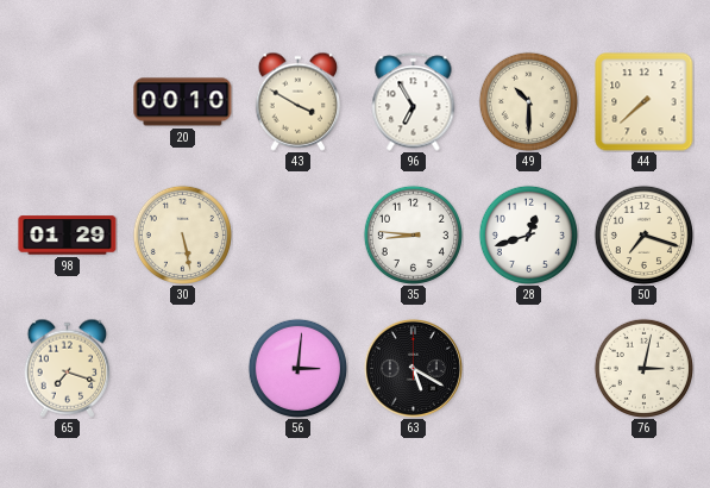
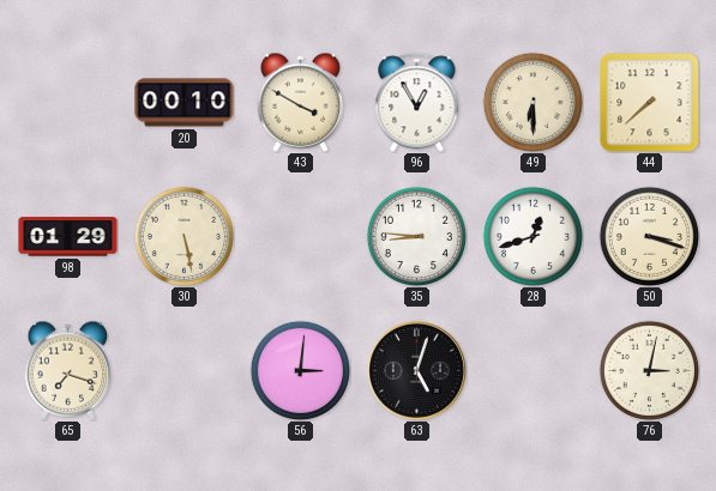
96: 6:55 -> 12:55 (417, 103)
49: 10:30 -> 6:30 (533, 102)
50: 7:18 -> 3:18 (649, 236)
63: 5:20 -> 5:03 (416, 370)
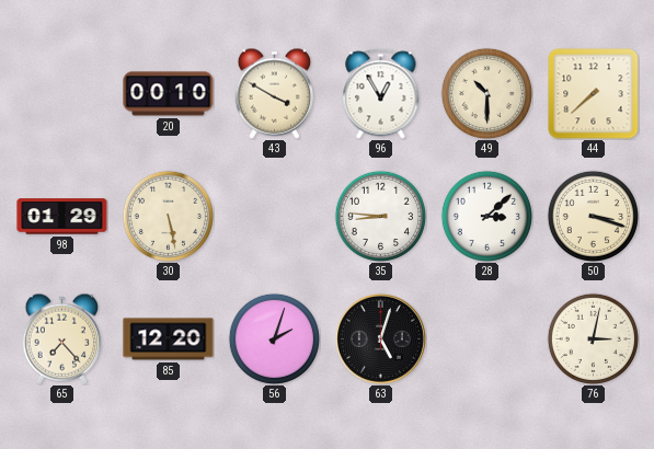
49: 6:30 -> 10:30 (486, 93)
28: 12:42 -> 3:08 (486, 216)
65: 7:18 -> 7:23 (62, 338)
85: none -> 12:20 (169, 339)
56: 3:01 -> 2:03 (274, 338)
